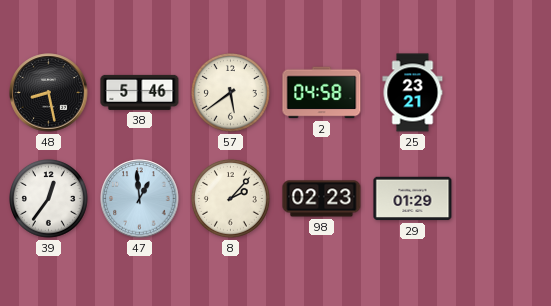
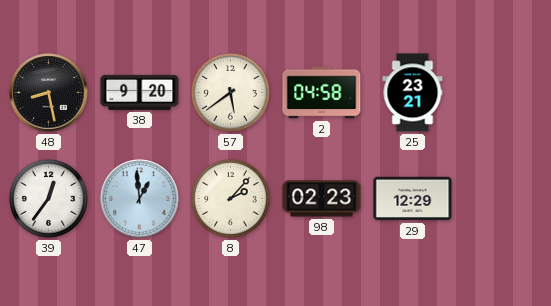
38: 5:46 -> 9:20 (140, 92)
29: 01:29 -> 12:29 (413, 199)
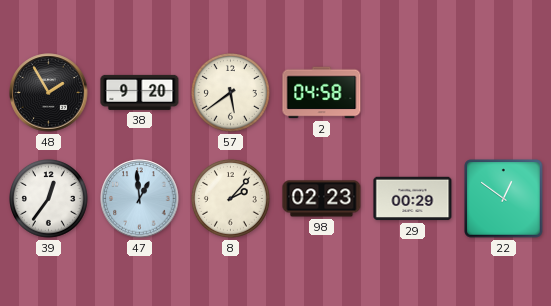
48: 8:28 -> 1:55 (49, 93)
25: 23:21 -> none (413, 93)
29: 12:29 -> 00:29 (413, 199)
22: none -> 12:51 (504, 199)
